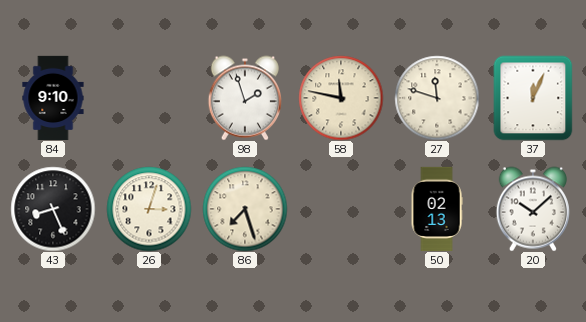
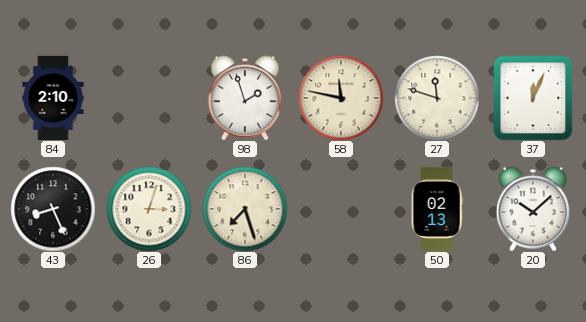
84: 9:10 -> 2:10 (53, 98)
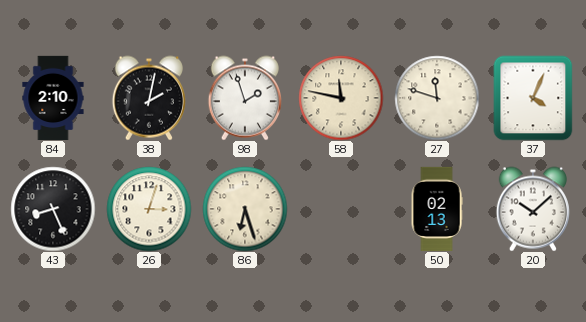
38: none -> 2:02 (149, 98)
37: 12:04 -> 4:04 (533, 98)
86: 7:27 -> 6:27 (245, 209)
